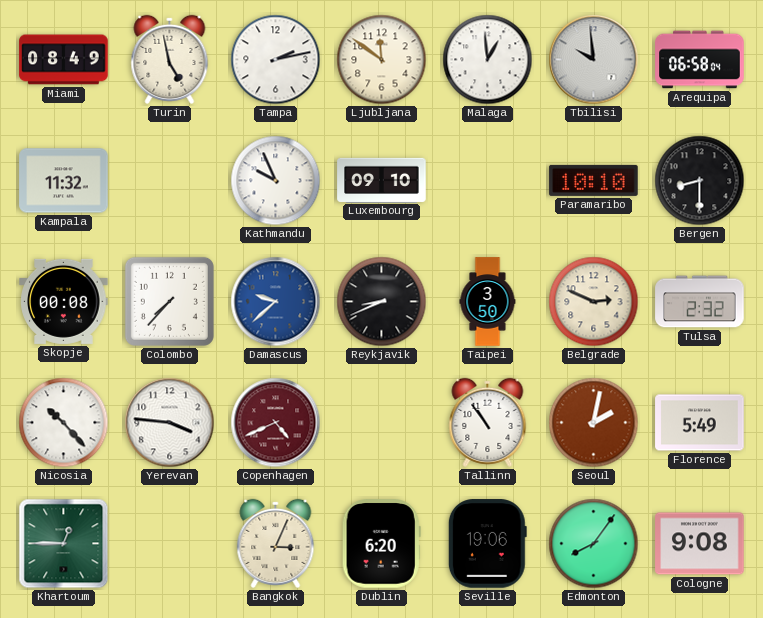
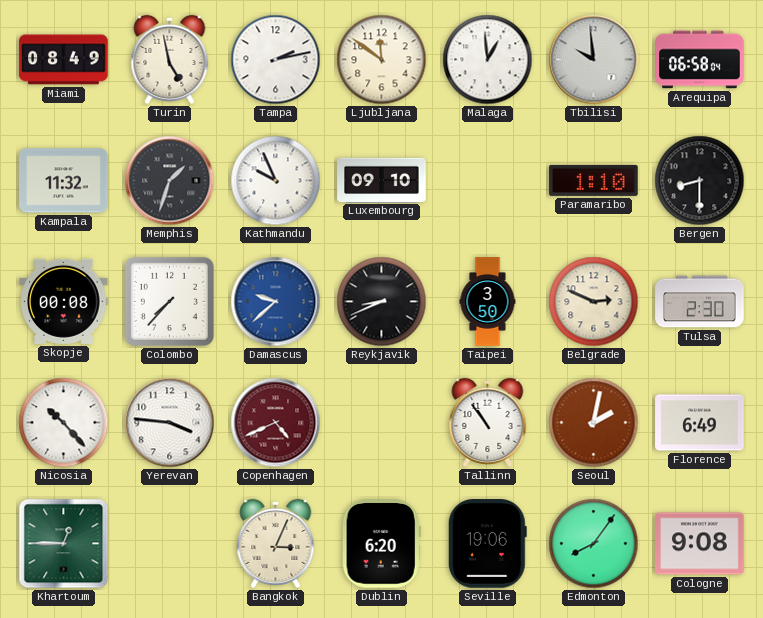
Memphis: none -> 1:33 (170, 181)
Paramaribo: 10:10 -> 1:10 (594, 180)
Tulsa: 2:32 -> 2:30 (700, 302)
Florence: 5:49 -> 6:49 (700, 423)
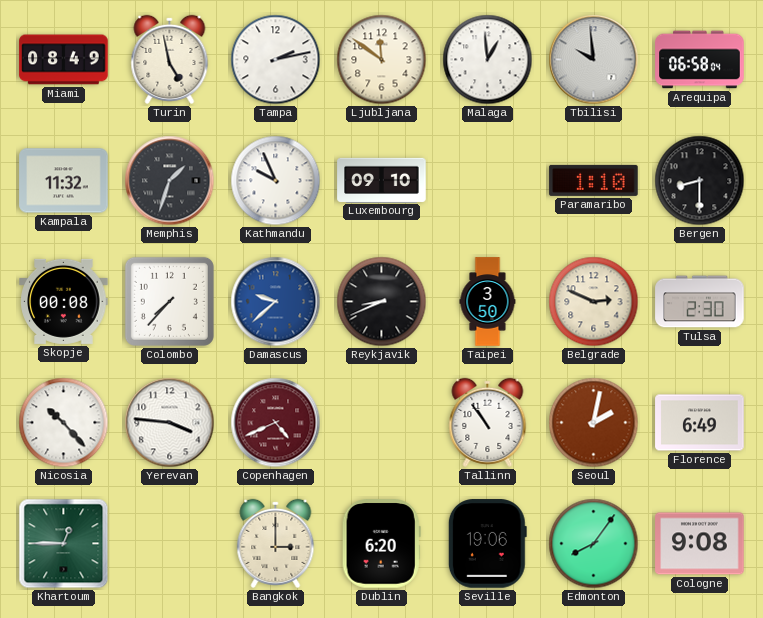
Bangkok: 3:04 -> 3:00 (276, 543)
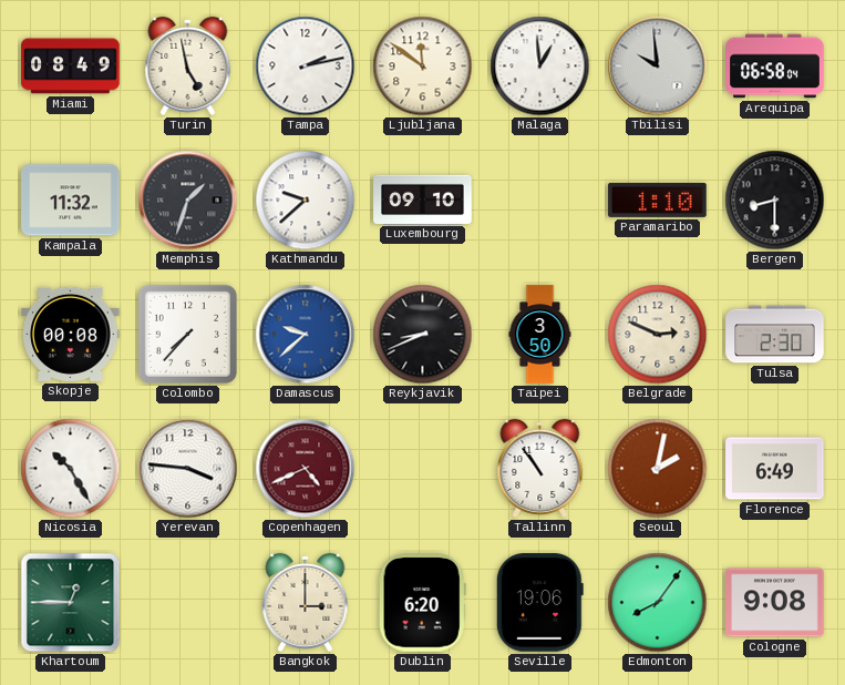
Kathmandu: 9:56 -> 9:38 (306, 201)
Nicosia: 10:23 -> 10:25 (71, 469)
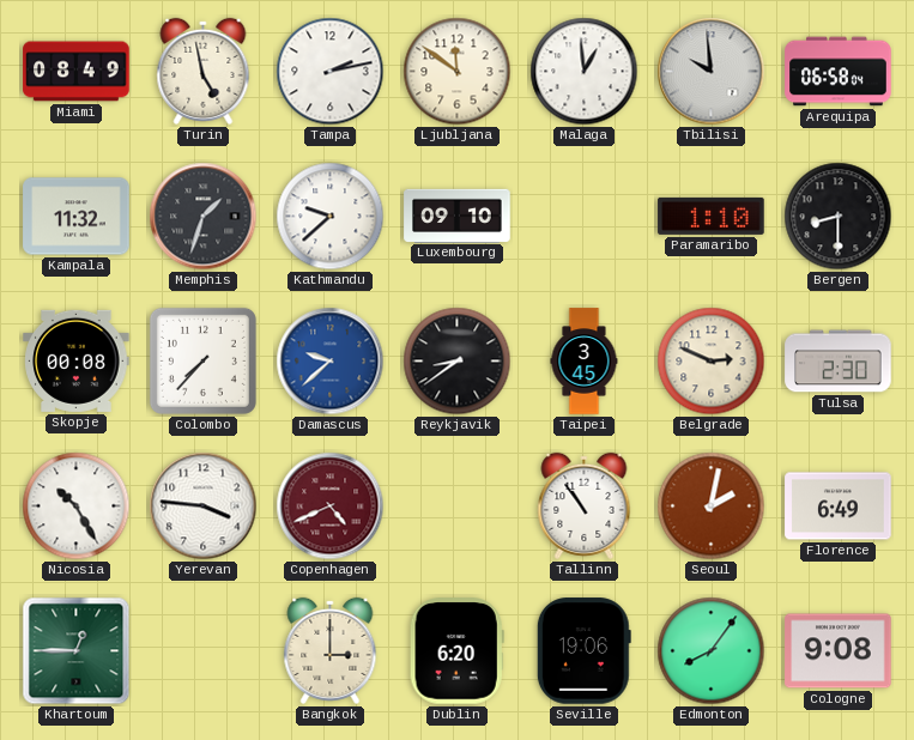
Reykjavik: 8:41 -> 8:39 (458, 362)
Taipei: 3:50 -> 3:45 (585, 362)
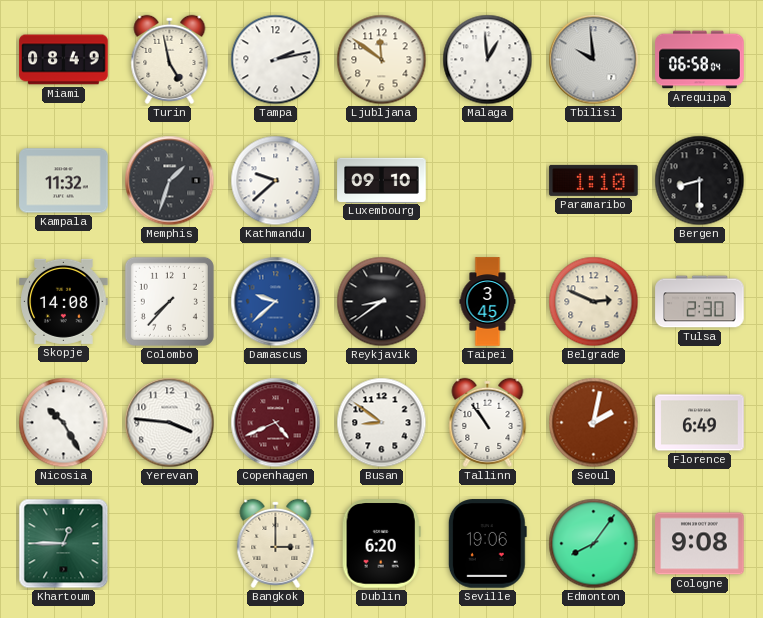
Skopje: 00:08 -> 14:08 (64, 301)
Busan: none -> 8:51 (382, 423)
